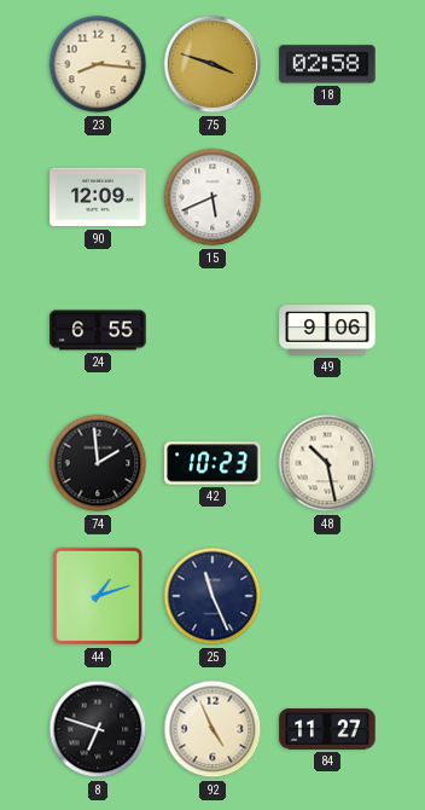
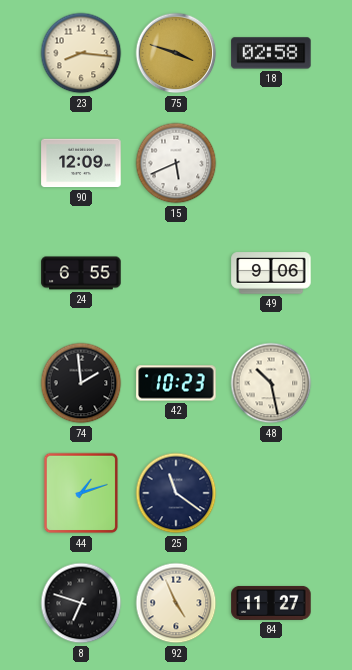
25: 11:26 -> 11:21 (176, 493)
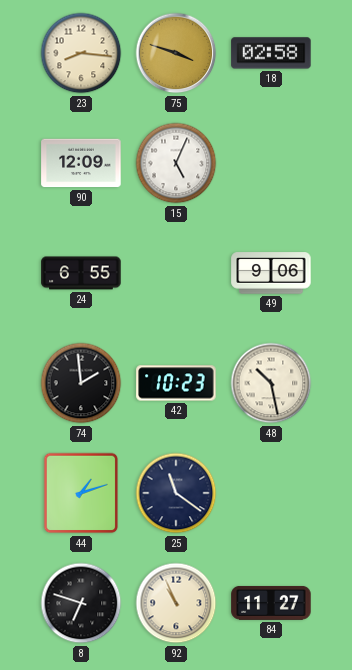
15: 5:41 -> 5:04 (176, 163)
92: 4:56 -> 10:56 (176, 603)
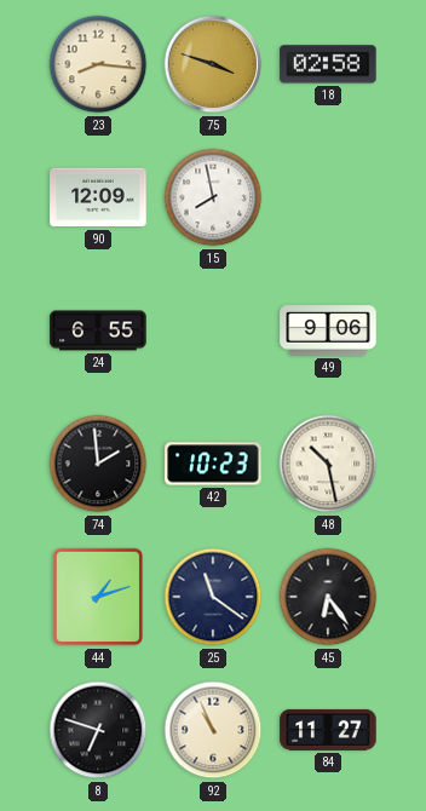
15: 5:04 -> 7:58 (213, 197)
45: none -> 6:24 (328, 597)
